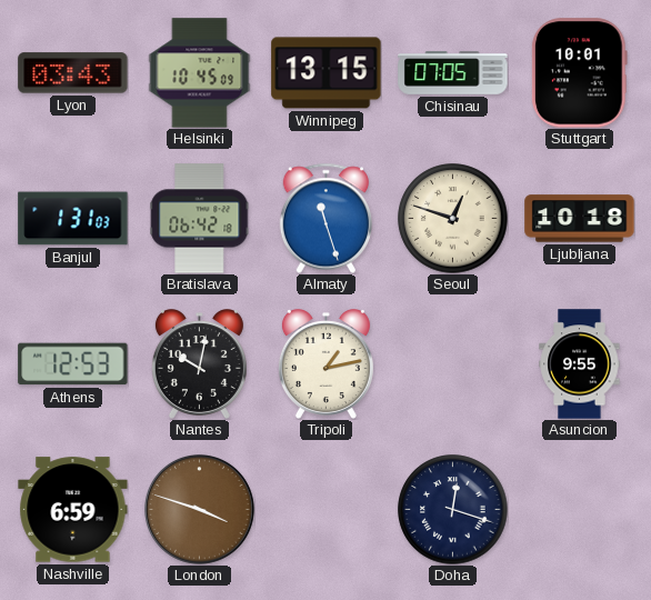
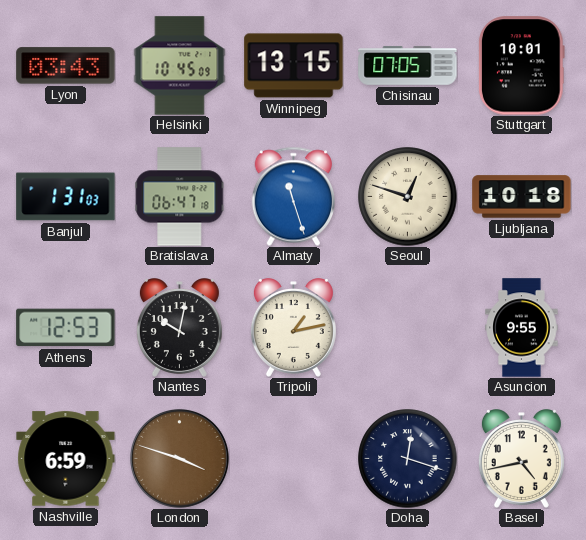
Bratislava: 06:42 -> 06:47 (180, 197)
Basel: none -> 4:43 (521, 459)
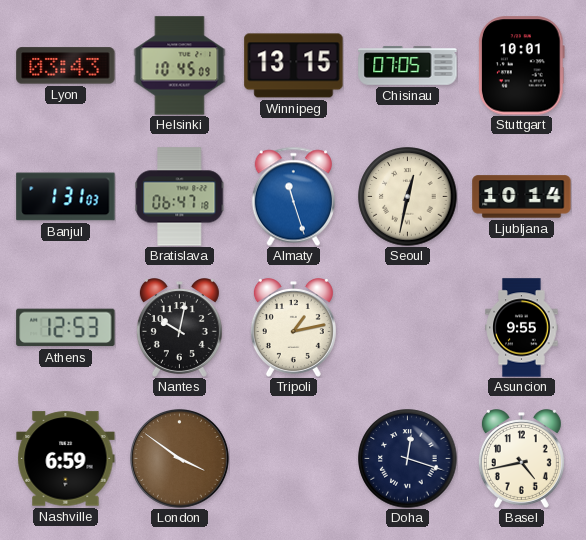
Seoul: 12:48 -> 12:32 (408, 197)
Ljubljana: 10:18 -> 10:14 (522, 197)
London: 3:48 -> 3:51 (180, 459)
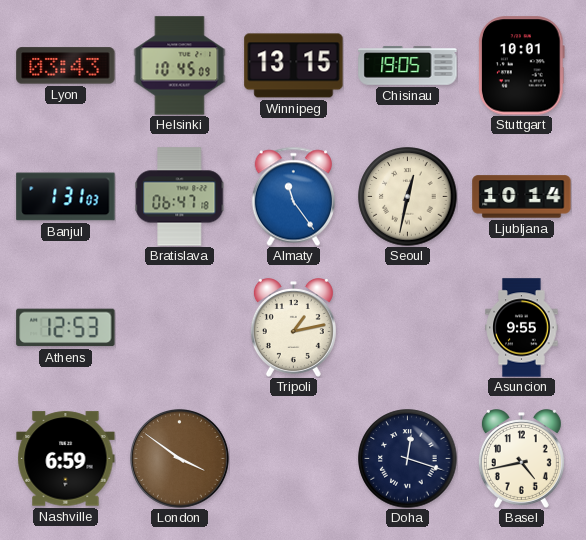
Chisinau: 07:05 -> 19:05 (408, 66)
Almaty: 11:27 -> 11:24 (293, 196)
Nantes: 10:02 -> none (179, 328)
